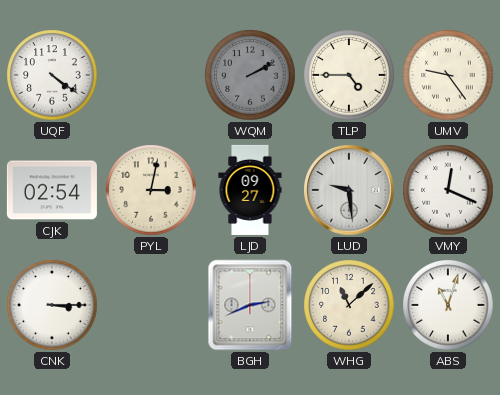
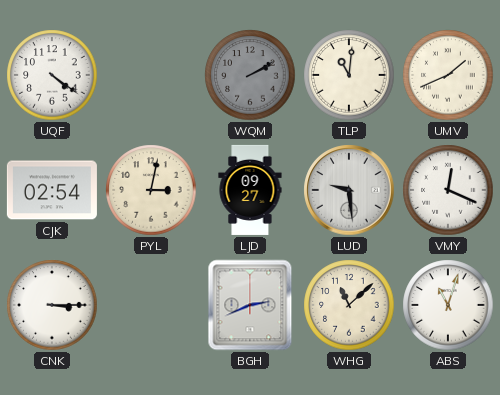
TLP: 4:45 -> 11:01 (349, 75)
UMV: 9:24 -> 1:41 (448, 75)
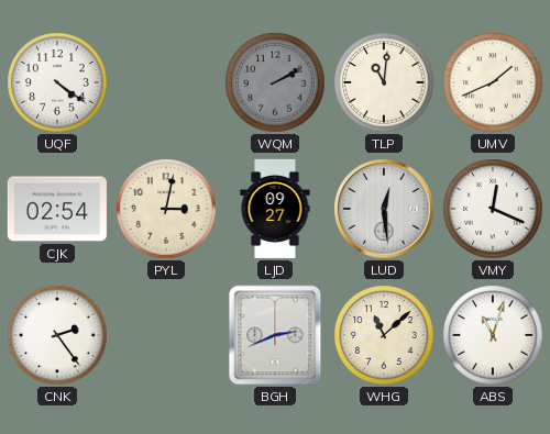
LUD: 9:29 -> 12:29 (384, 209)
CNK: 3:15 -> 2:24 (57, 335)
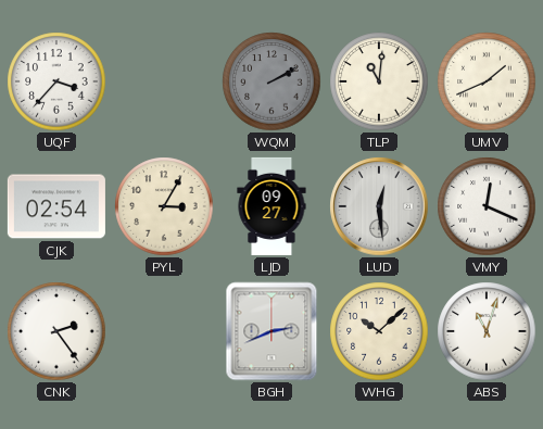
UQF: 4:21 -> 3:37 (56, 81)
PYL: 3:02 -> 3:05 (164, 206)
WHG: 11:08 -> 10:08 (379, 331)
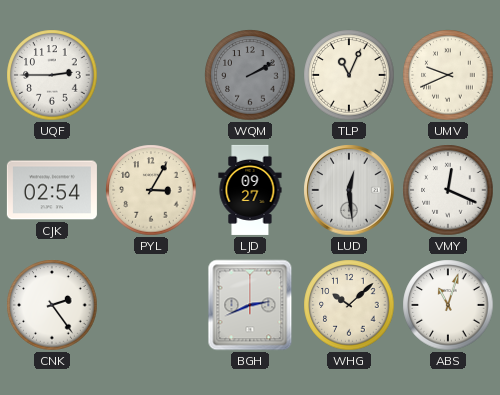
UQF: 3:37 -> 2:45 (52, 75)
TLP: 11:01 -> 11:04 (349, 75)
UMV: 1:41 -> 9:41 (448, 75)
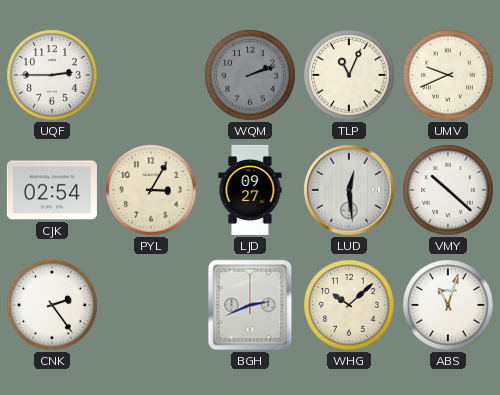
WQM: 2:10 -> 2:12 (250, 75)
VMY: 12:19 -> 10:22 (448, 190)
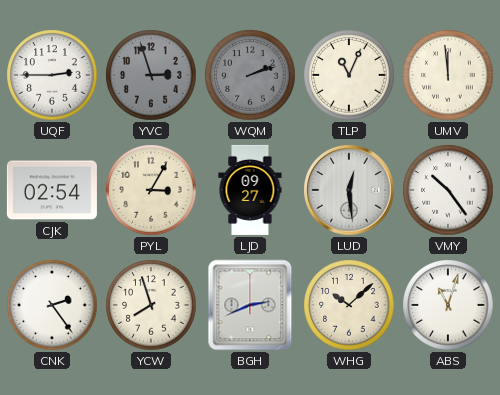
YVC: none -> 2:57 (151, 75)
UMV: 9:41 -> 11:59 (448, 75)
VMY: 10:22 -> 10:24 (448, 190)
YCW: none -> 7:57 (151, 305)
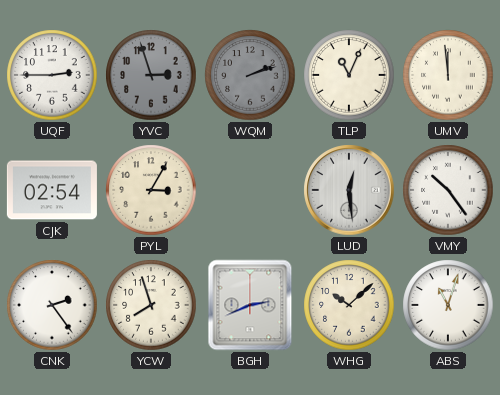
LJD: 09:27 -> none (250, 190)
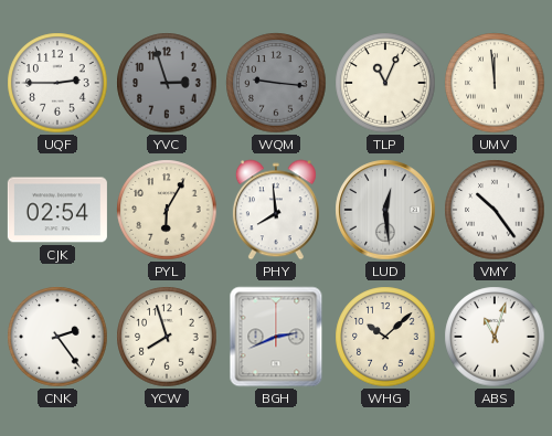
WQM: 2:12 -> 9:16 (276, 83)
PYL: 3:05 -> 6:05 (167, 210)
PHY: none -> 7:59 (276, 210)
